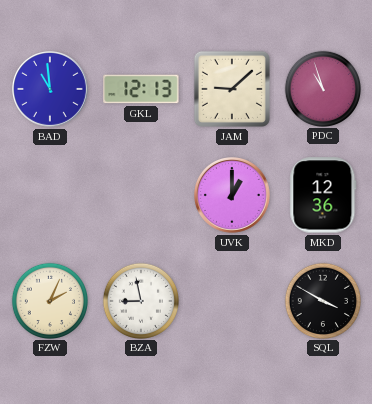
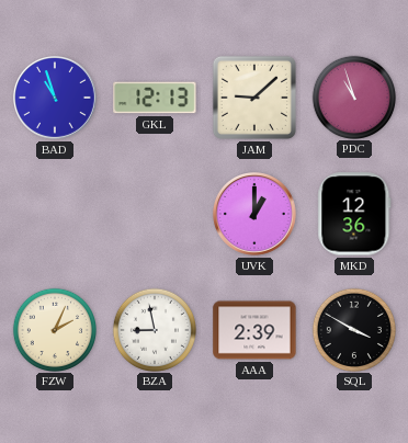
BAD: 10:59 -> 10:57 (56, 99)
AAA: none -> 2:39 (254, 330)
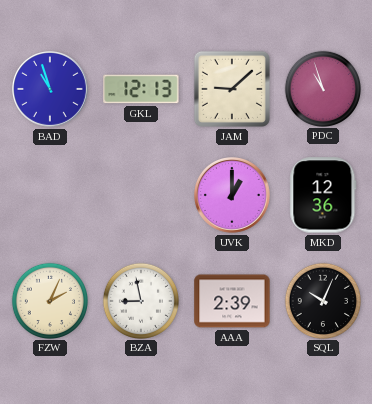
SQL: 3:50 -> 10:04 (322, 300)
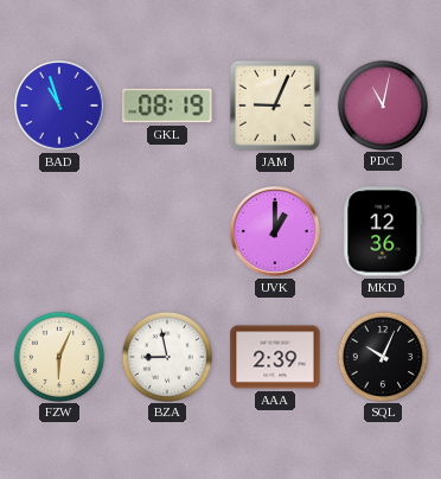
GKL: 12:13 -> 08:19 (167, 106)
JAM: 9:08 -> 9:04 (275, 106)
PDC: 10:57 -> 11:02 (382, 104)
FZW: 2:04 -> 6:04 (58, 356)
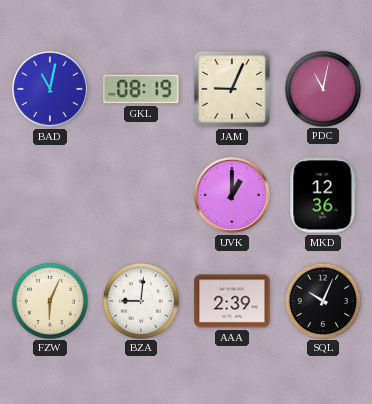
BAD: 10:57 -> 11:02 (51, 90)
BZA: 8:58 -> 9:01 (140, 300)
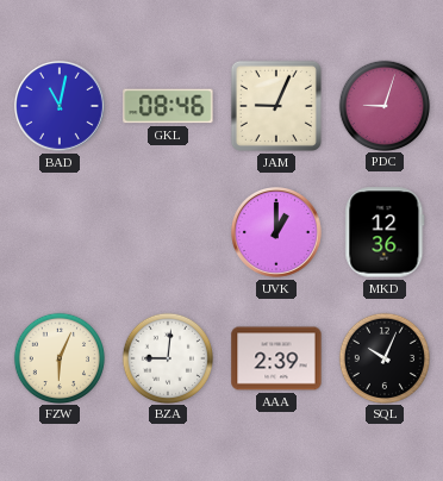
GKL: 08:19 -> 08:46 (168, 106)
PDC: 11:02 -> 9:03 (383, 105)
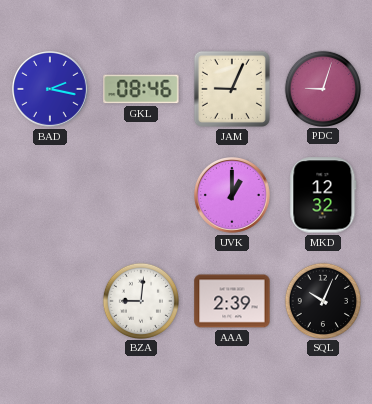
BAD: 11:02 -> 2:17 (51, 90)
MKD: 12:36 -> 12:32 (323, 195)
FZW: 6:04 -> none (58, 357)
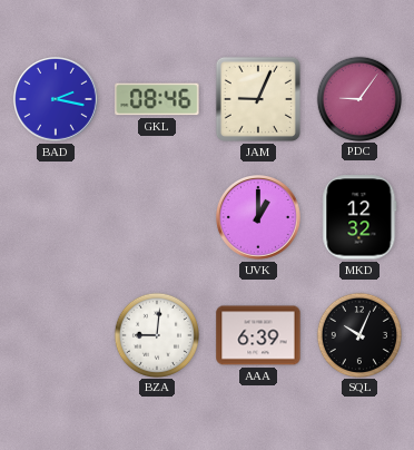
PDC: 9:03 -> 9:06 (358, 98)
AAA: 2:39 -> 6:39 (258, 335)
